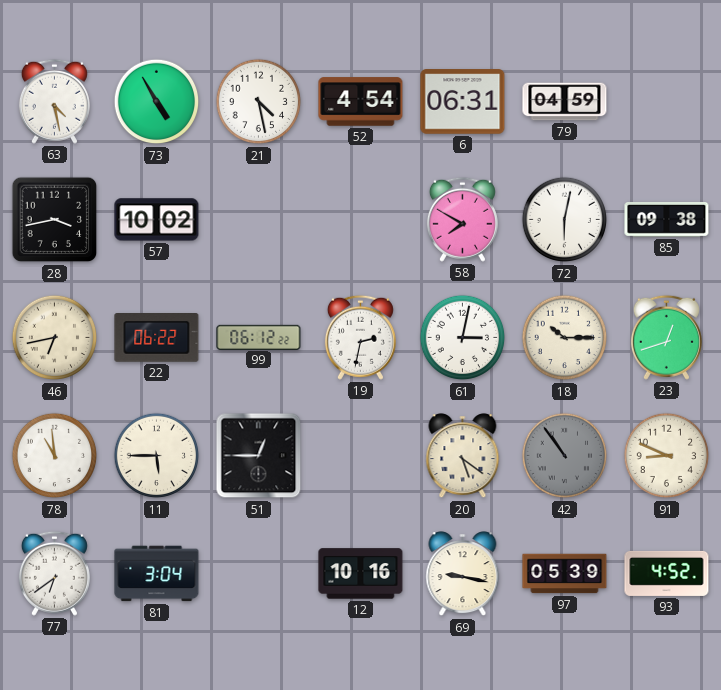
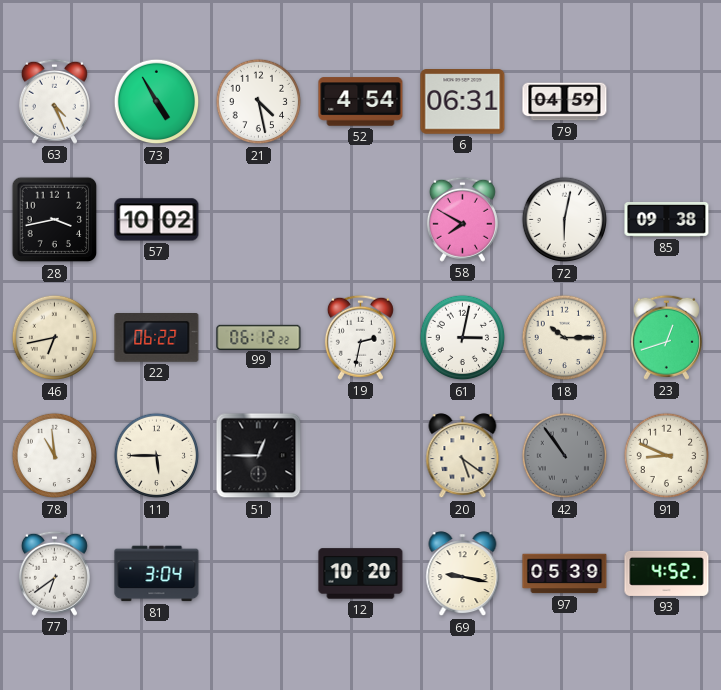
63: 4:28 -> 4:26 (54, 101)
12: 10:16 -> 10:20 (361, 574)
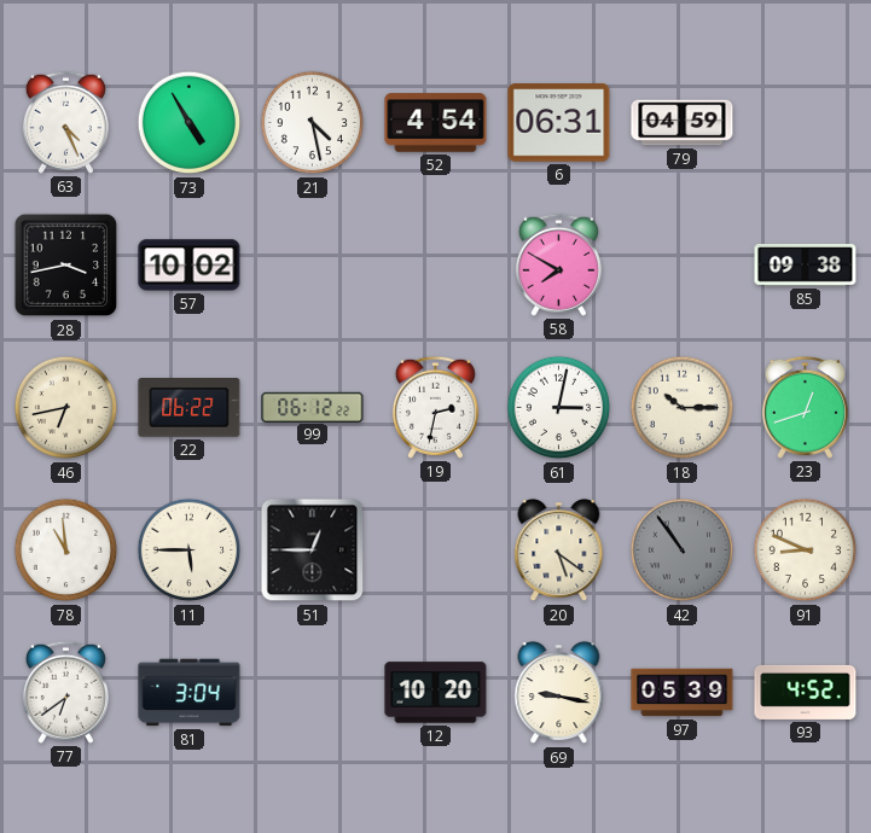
72: 6:02 -> none (565, 220)
